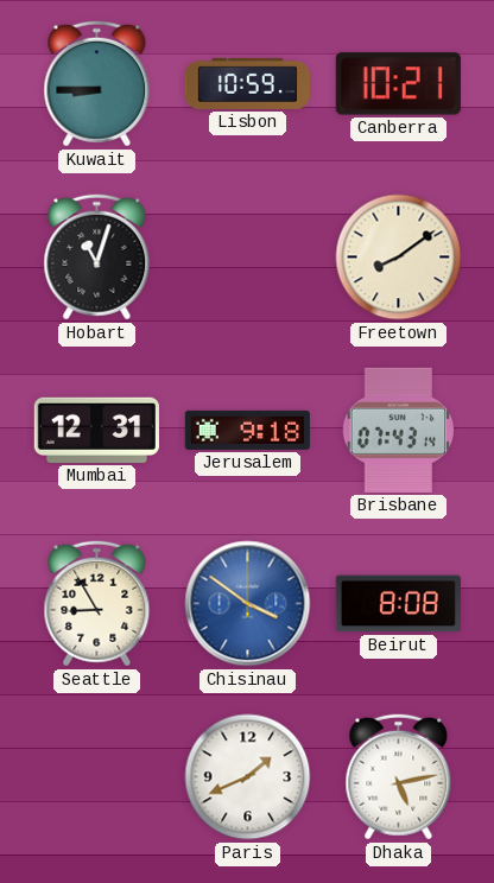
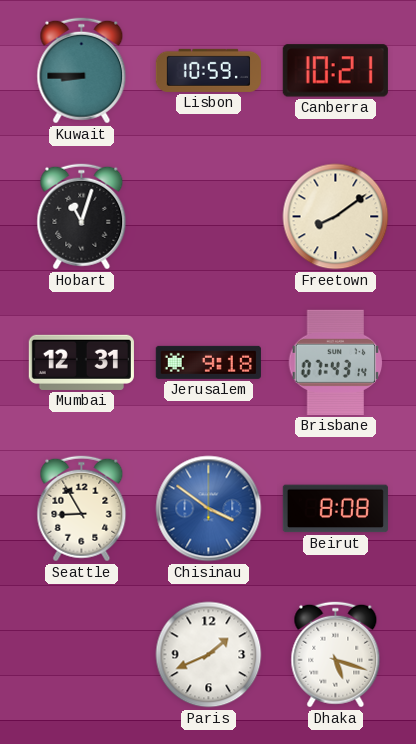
Dhaka: 5:13 -> 5:18 (336, 655)
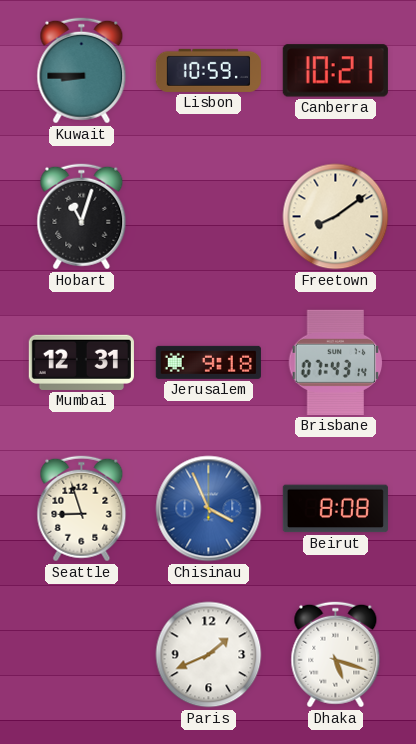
Seattle: 8:55 -> 8:57 (82, 509)
Chisinau: 3:51 -> 3:56 (209, 509)
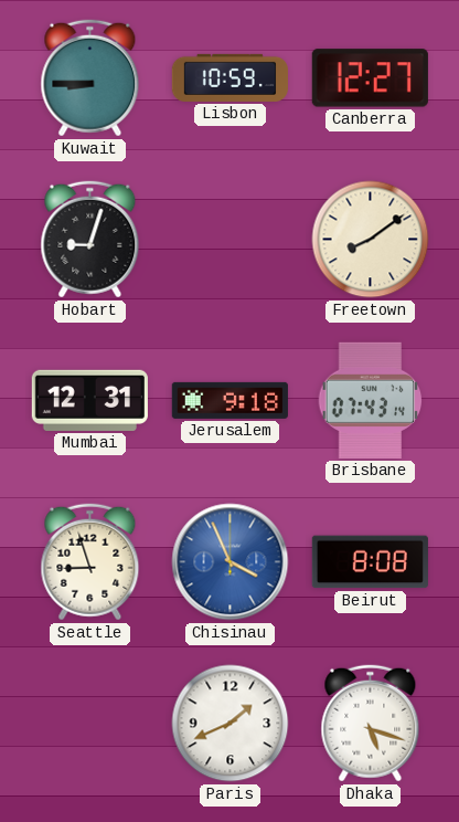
Canberra: 10:21 -> 12:27 (370, 78)
Hobart: 11:03 -> 9:03 (90, 240)
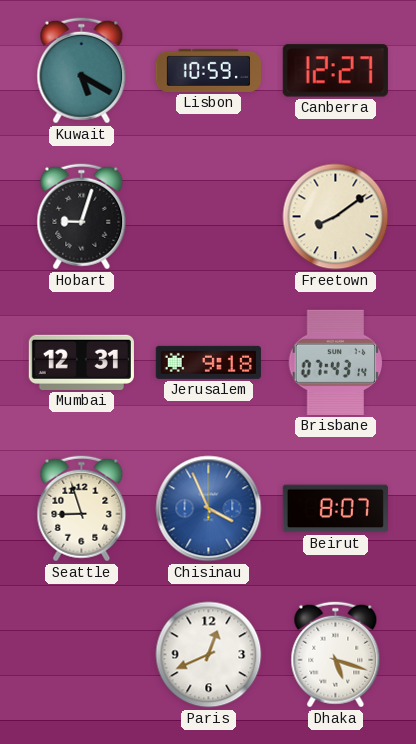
Kuwait: 8:45 -> 5:20 (82, 71)
Beirut: 8:08 -> 8:07 (335, 509)
Paris: 1:41 -> 12:41 (209, 655)
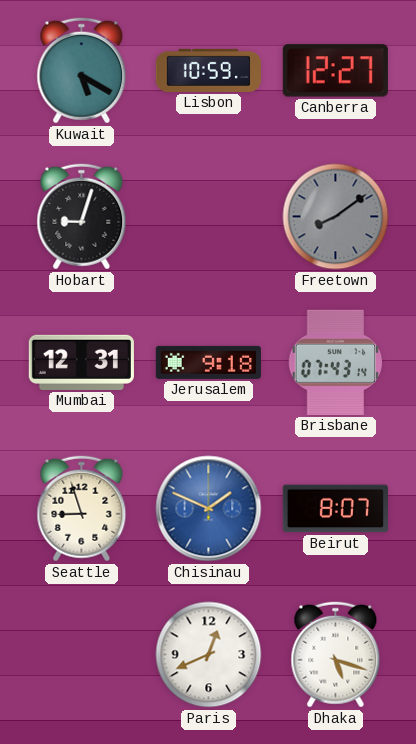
Freetown dial: cream -> grey (336, 217)
Chisinau: 3:56 -> 1:49 (209, 509)
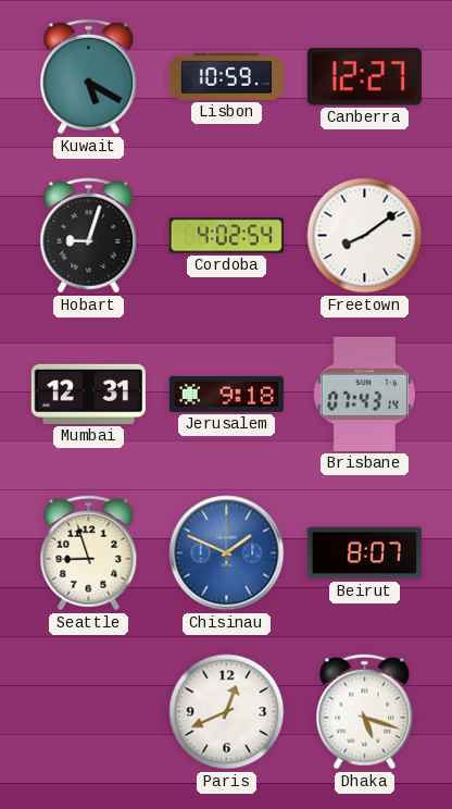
Cordoba: none -> 4:02 (226, 236)
Freetown dial: grey -> white (365, 236)
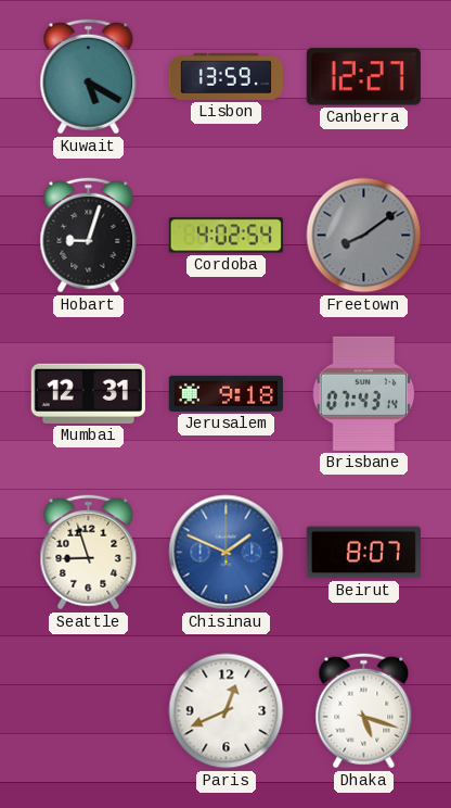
Lisbon: 10:59 -> 13:59 (225, 76)
Freetown dial: white -> grey (364, 236)
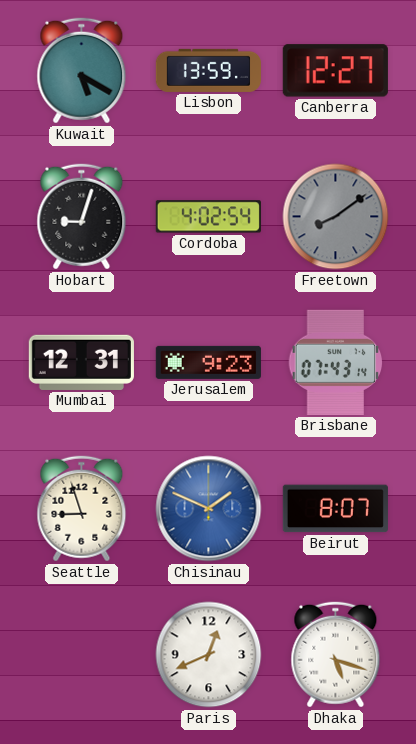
Jerusalem: 9:18 -> 9:23 (208, 362)
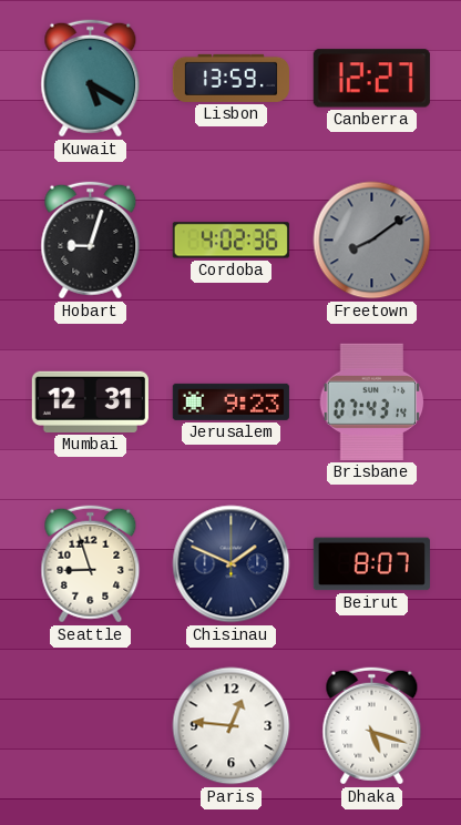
Cordoba: 4:02:54 -> 4:02:36 (230, 241)
Chisinau dial: blue -> navy (232, 564)
Paris: 12:41 -> 12:46 (232, 726)
